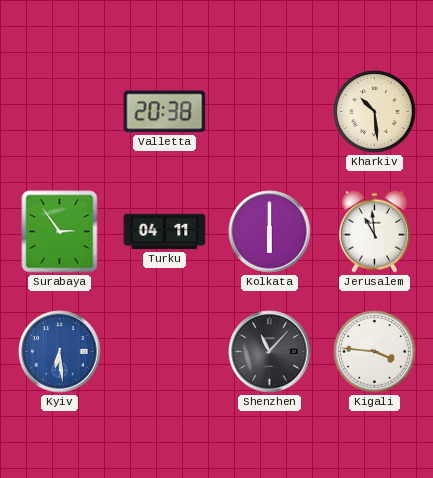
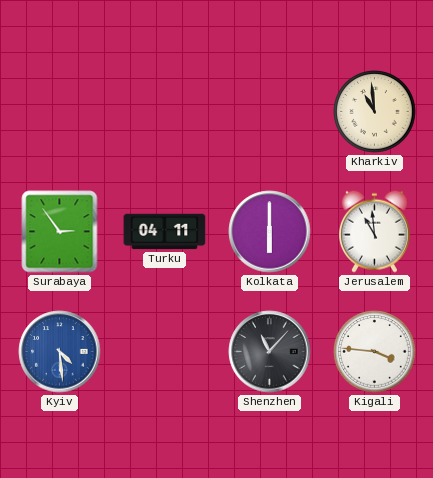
Valletta: 20:38 -> none (165, 112)
Kharkiv: 10:29 -> 10:59 (375, 112)
Kyiv: 6:29 -> 4:29 (60, 352)
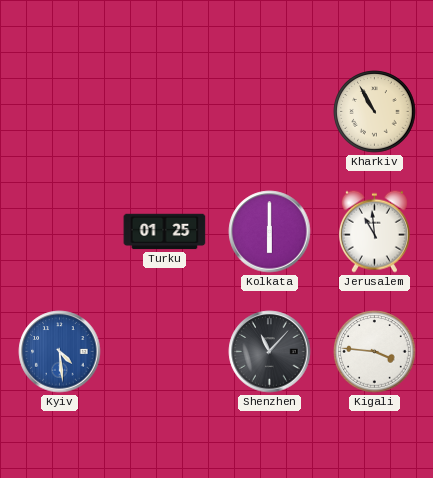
Kharkiv: 10:59 -> 10:55 (375, 112)
Surabaya: 2:54 -> none (60, 232)
Turku: 04:11 -> 01:25 (165, 232)
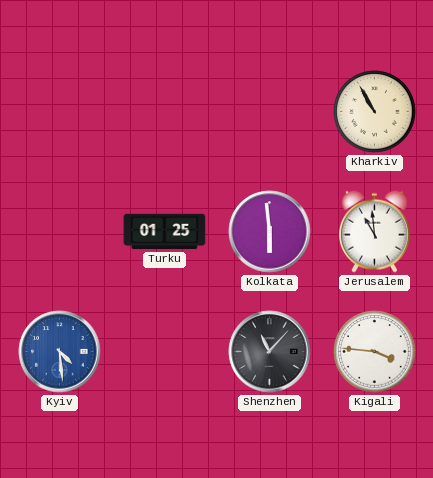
Kolkata: 6:00 -> 5:59 (270, 232)
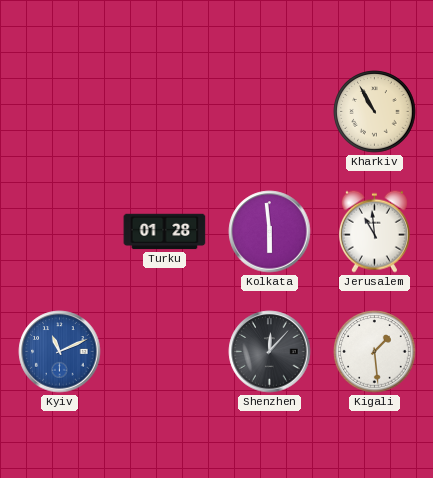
Turku: 01:25 -> 01:28 (165, 232)
Kyiv: 4:29 -> 11:11 (60, 352)
Shenzhen: 11:07 -> 12:07 (270, 352)
Kigali: 3:46 -> 1:29 (375, 352)
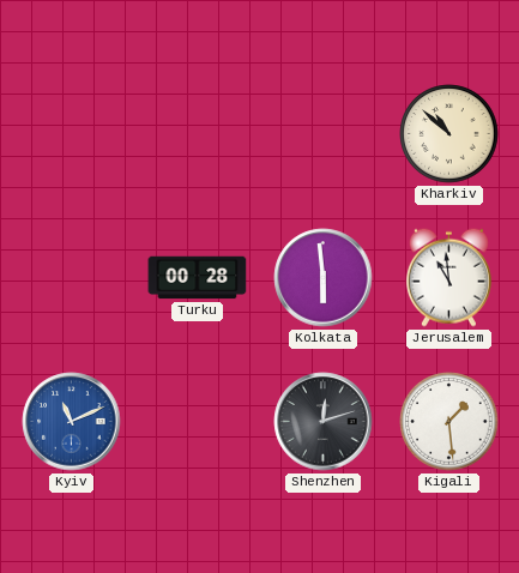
Kharkiv: 10:55 -> 10:52 (449, 134)
Turku: 01:28 -> 00:28 (198, 278)
Shenzhen: 12:07 -> 12:12 (324, 422)
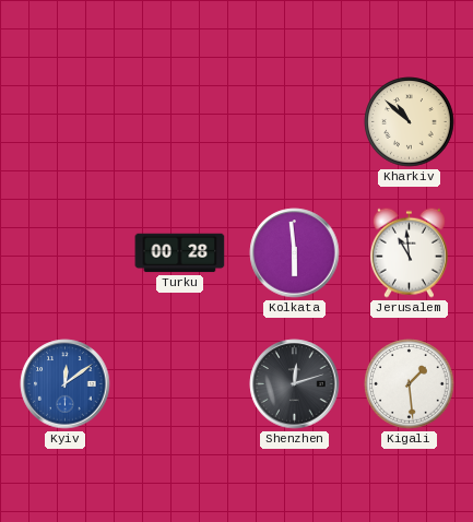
Kyiv: 11:11 -> 12:09 (66, 384)
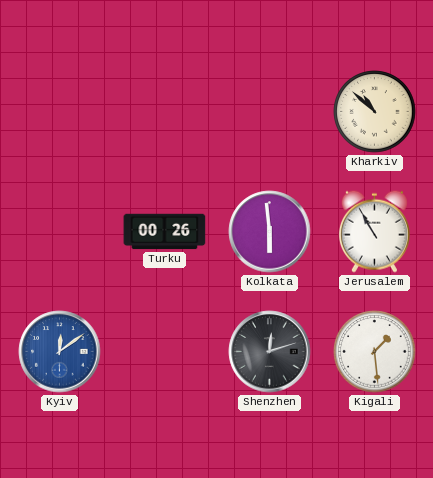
Turku: 00:28 -> 00:26 (165, 232)
Jerusalem: 10:59 -> 10:55 (374, 231)
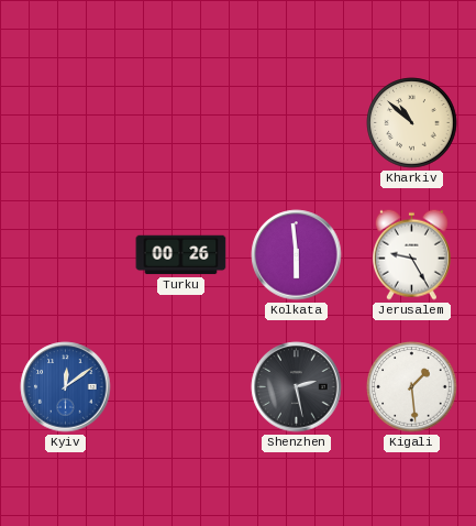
Jerusalem: 10:55 -> 9:25 (411, 254)
Shenzhen: 12:12 -> 2:28 (297, 387)
